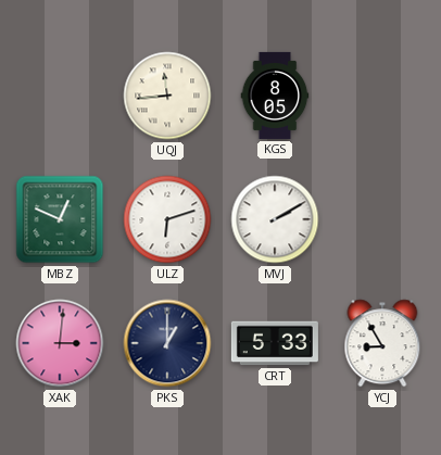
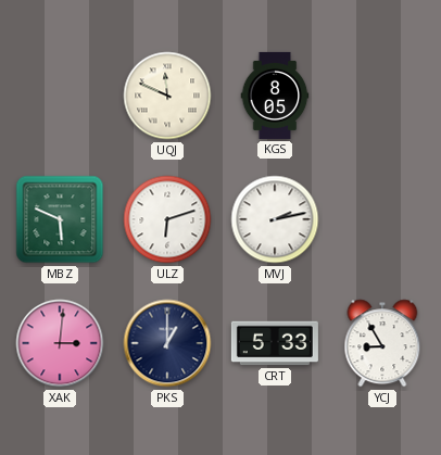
UQJ: 11:44 -> 11:49 (167, 96)
MBZ: 12:49 -> 5:49 (60, 219)
MVJ: 2:10 -> 2:13 (275, 219)
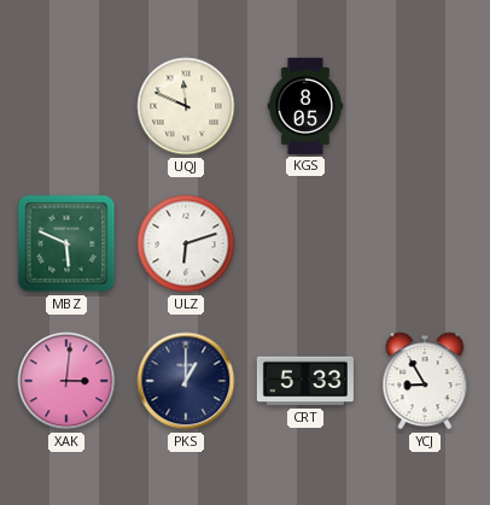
MVJ: 2:13 -> none (275, 219)
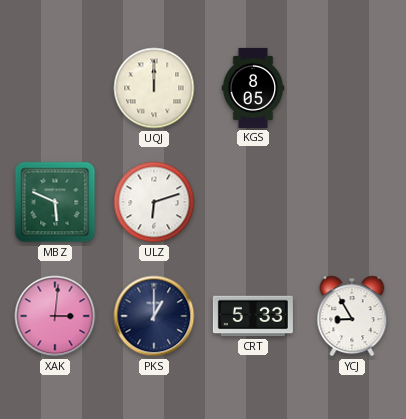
UQJ: 11:49 -> 12:00 (154, 88)
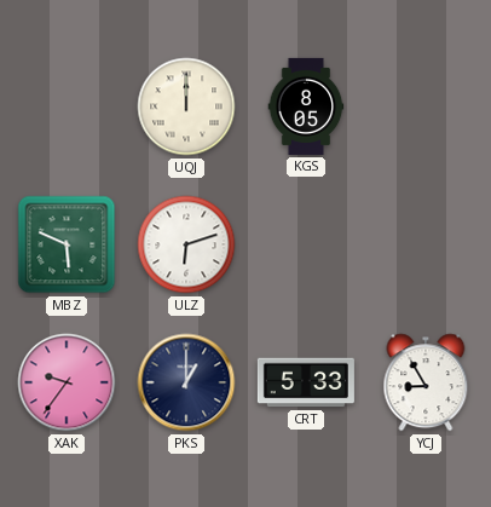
XAK: 3:01 -> 9:36 (67, 382)
